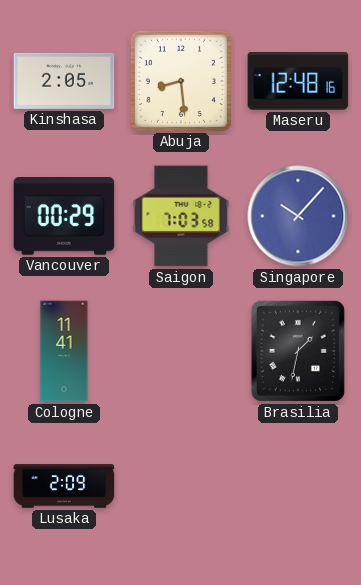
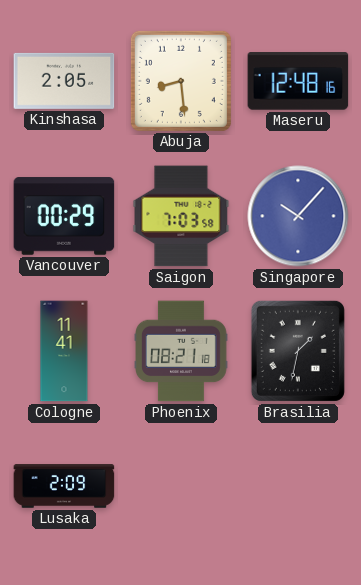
Phoenix: none -> 08:21 (182, 351)
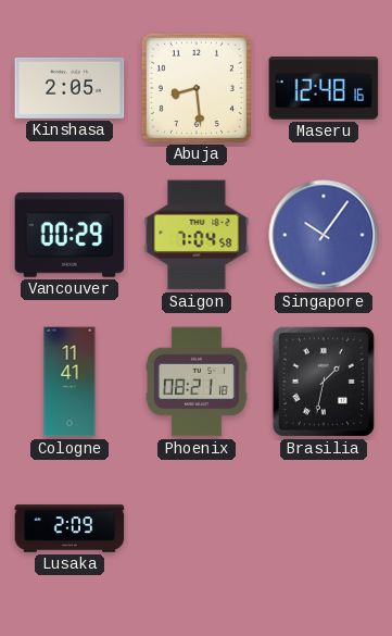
Saigon: 7:03 -> 7:04 (197, 235)
Singapore: 10:07 -> 10:06 (324, 235)
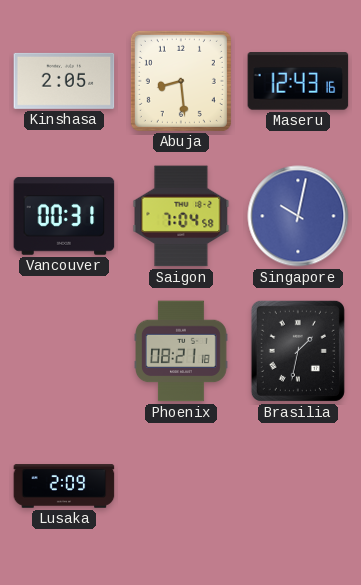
Maseru: 12:48 -> 12:43 (298, 81)
Vancouver: 00:29 -> 00:31 (64, 216)
Singapore: 10:06 -> 10:02 (298, 216)
Cologne: 11:41 -> none (69, 382)
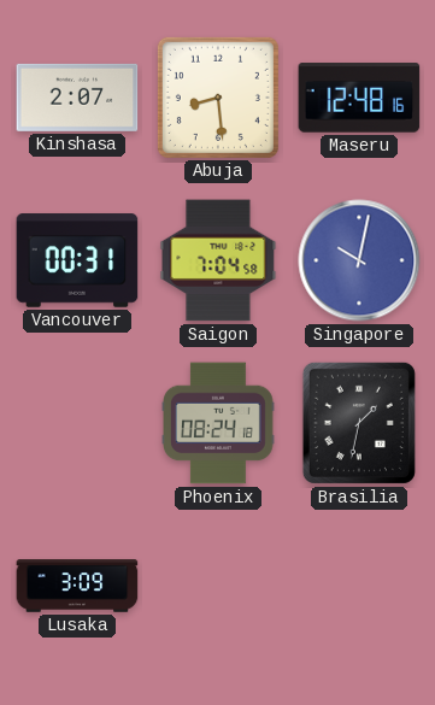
Kinshasa: 2:05 -> 2:07 (77, 98)
Maseru: 12:43 -> 12:48 (359, 98)
Phoenix: 08:21 -> 08:24 (219, 423)
Lusaka: 2:09 -> 3:09 (77, 586)
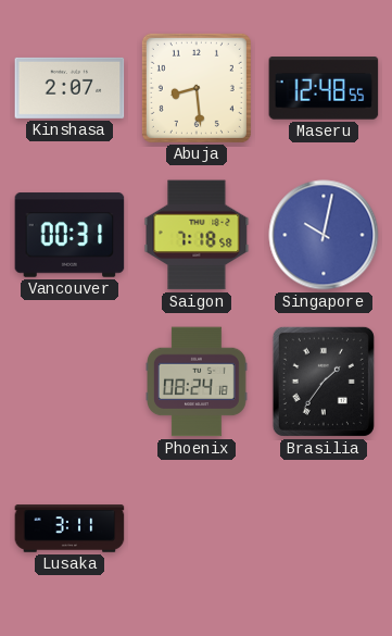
Maseru: 12:48:16 -> 12:48:55 (324, 88)
Saigon: 7:04 -> 7:18 (197, 235)
Brasilia: 1:32 -> 1:36 (324, 382)
Lusaka: 3:09 -> 3:11 (69, 528)
